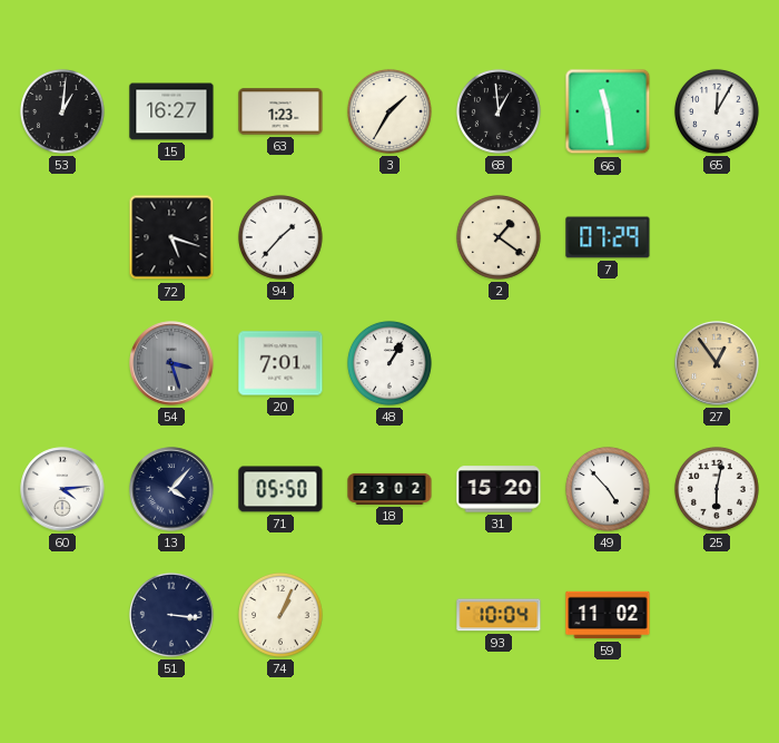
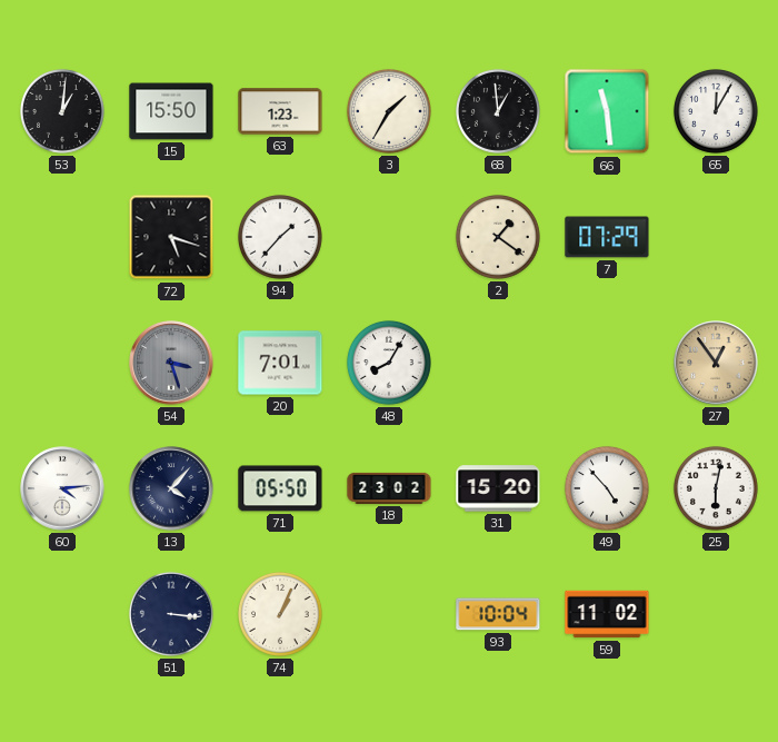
15: 16:27 -> 15:50 (171, 111)
48: 1:05 -> 8:05 (389, 363)
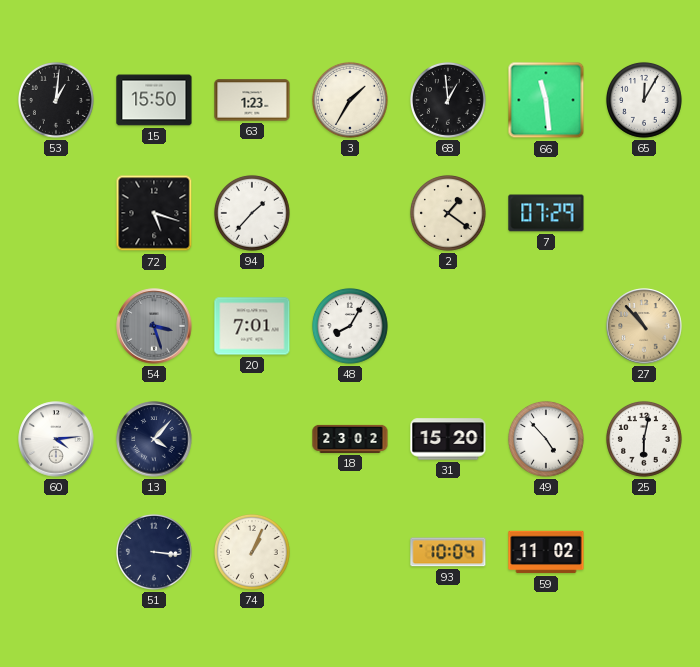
27: 12:54 -> 10:53 (644, 326)
71: 05:50 -> none (280, 488)
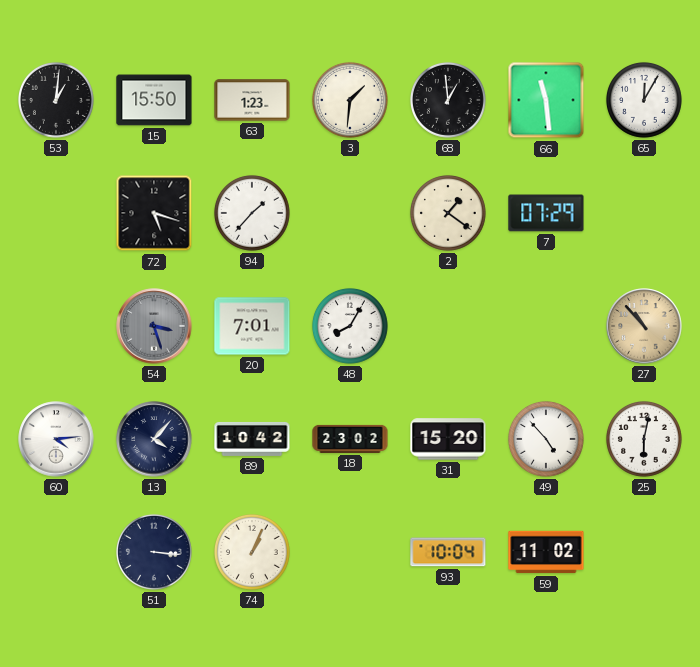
3: 1:35 -> 1:31 (350, 100)
89: none -> 10:42 (252, 439)
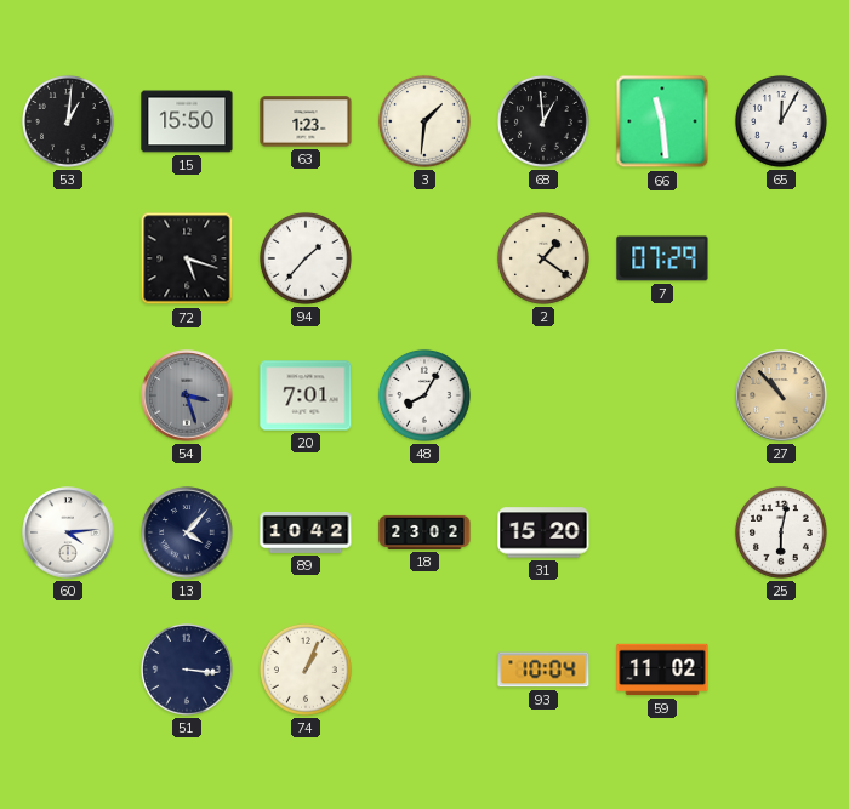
49: 4:53 -> none (546, 439)
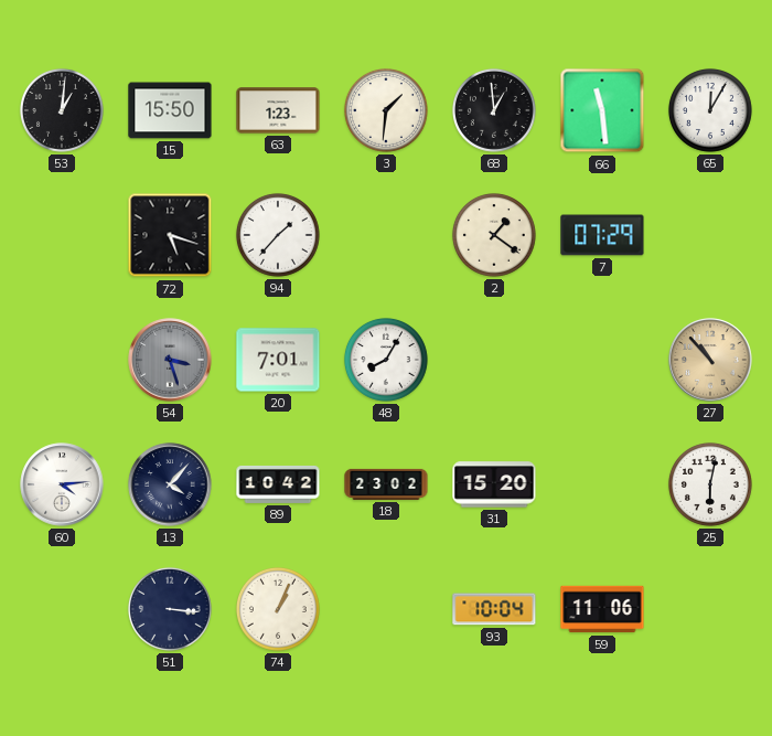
59: 11:02 -> 11:06 (602, 609)
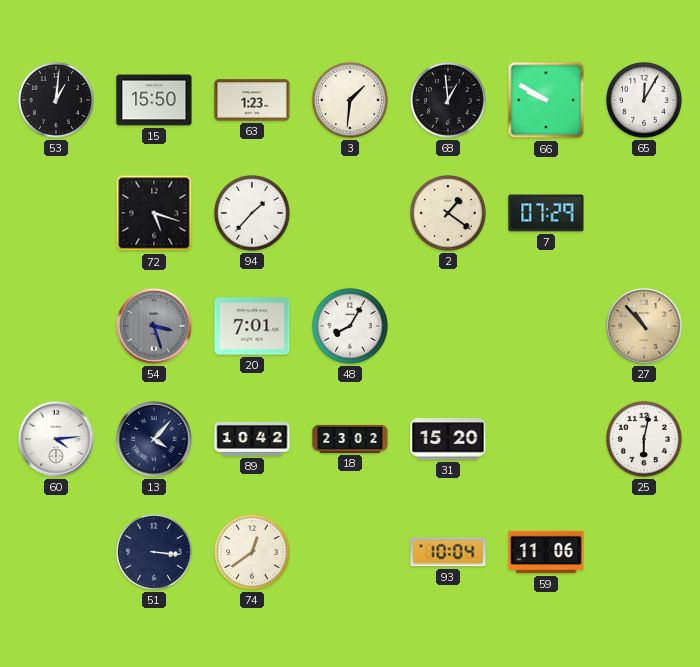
66: 11:29 -> 9:50 (546, 100)
74: 1:04 -> 12:39 (252, 552)
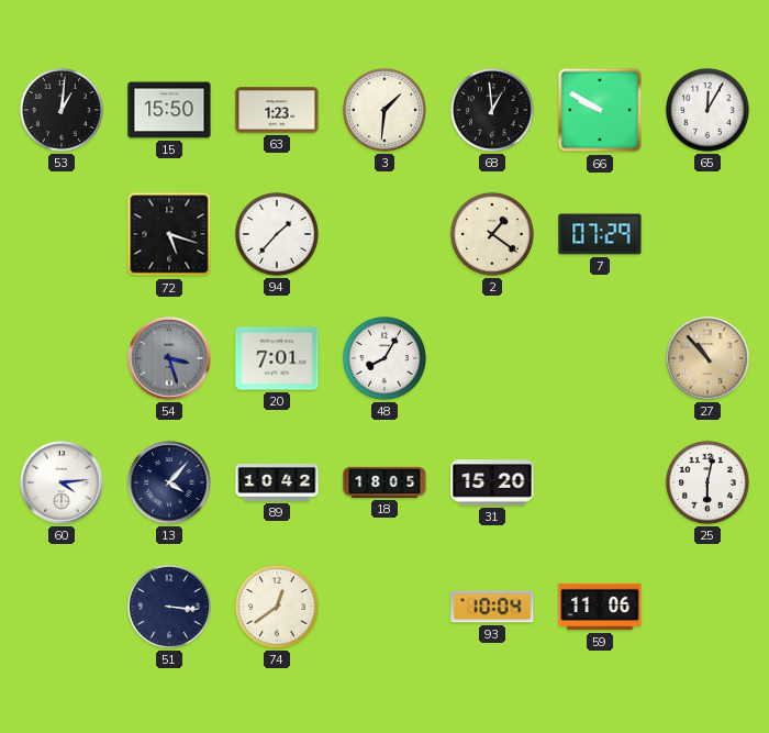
18: 23:02 -> 18:05 (384, 482)
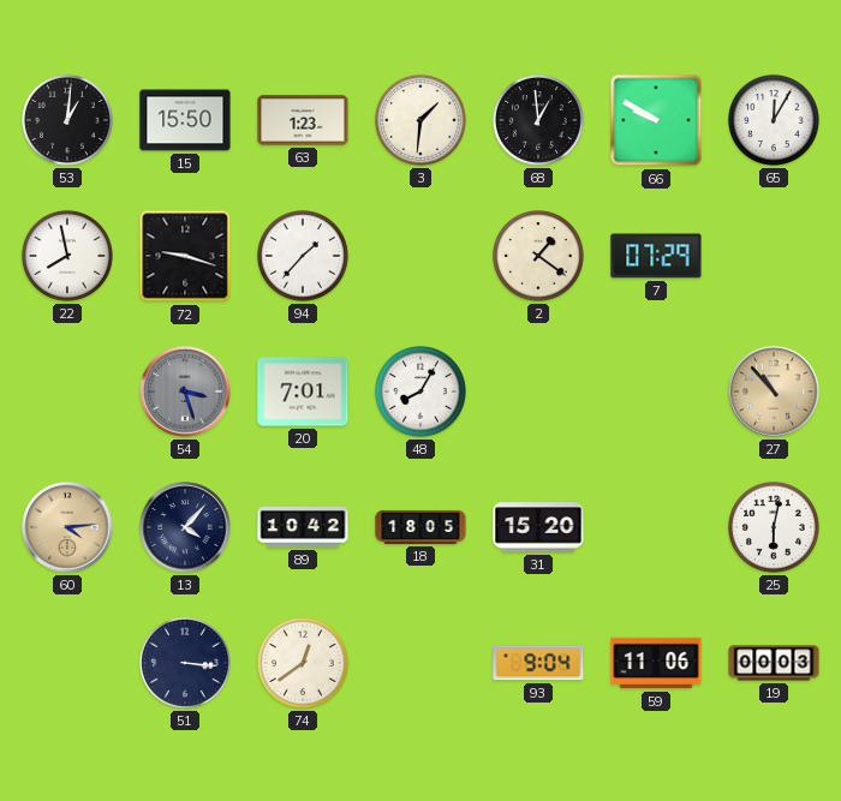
22: none -> 7:58 (67, 256)
72: 5:18 -> 9:18 (185, 256)
60 dial: white -> champagne (67, 527)
93: 10:04 -> 9:04 (538, 663)
19: none -> 00:03 (774, 663)
